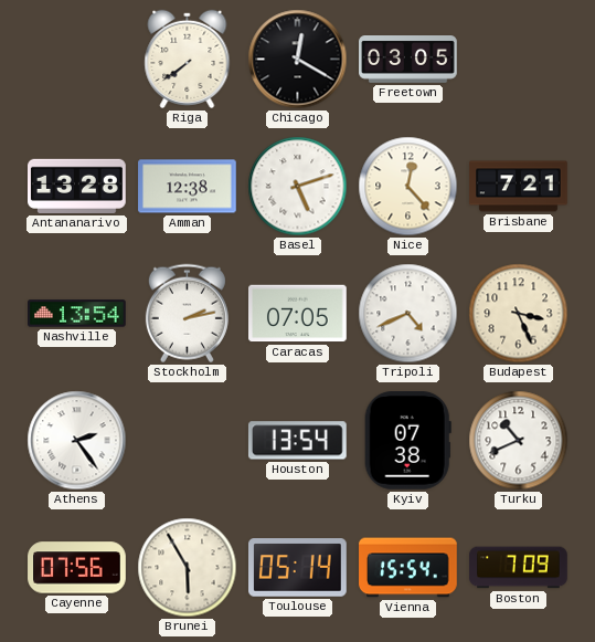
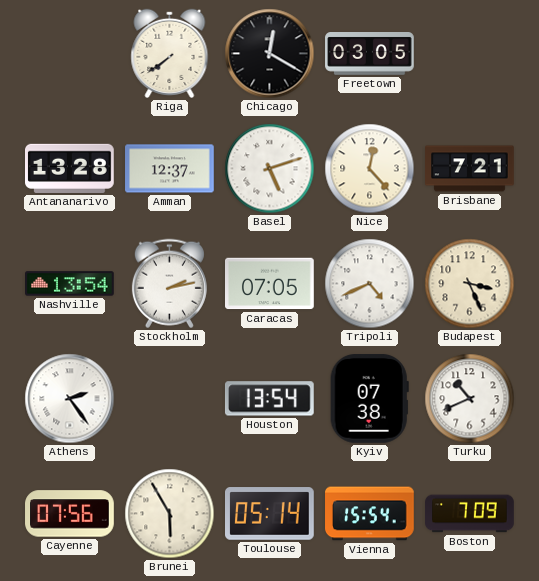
Amman: 12:38 -> 12:37 (170, 169)
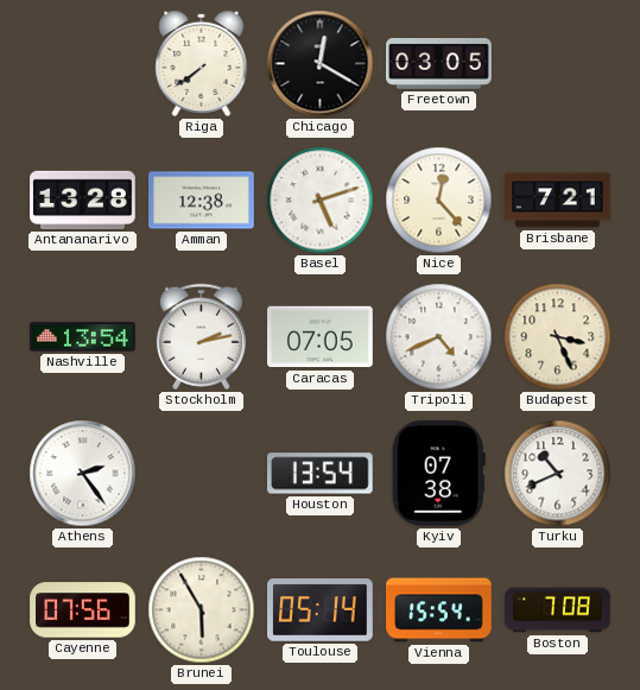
Amman: 12:37 -> 12:38 (202, 201)
Boston: 7:09 -> 7:08 (558, 610)
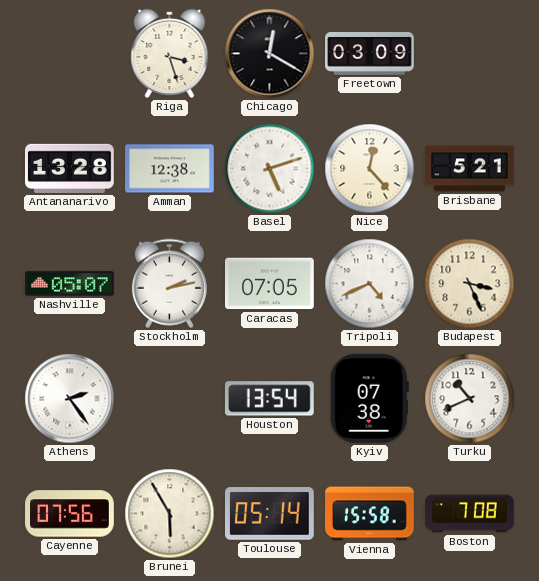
Riga: 7:39 -> 3:27 (170, 53)
Freetown: 03:05 -> 03:09 (370, 54)
Brisbane: 7:21 -> 5:21 (470, 169)
Nashville: 13:54 -> 05:07 (70, 284)
Vienna: 15:54 -> 15:58 (370, 514)
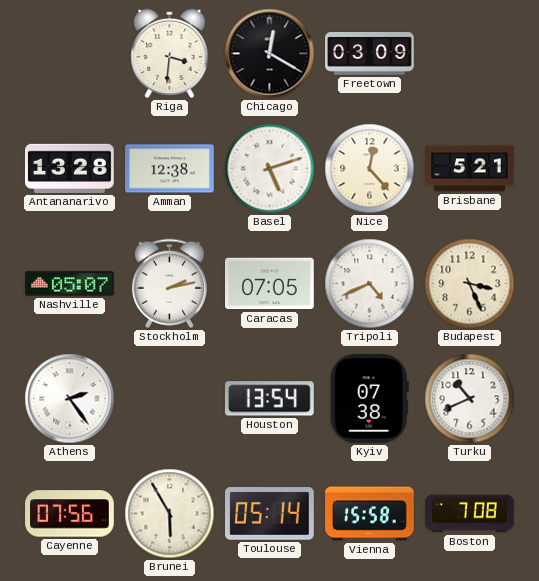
Riga: 3:27 -> 3:31 (170, 53)
